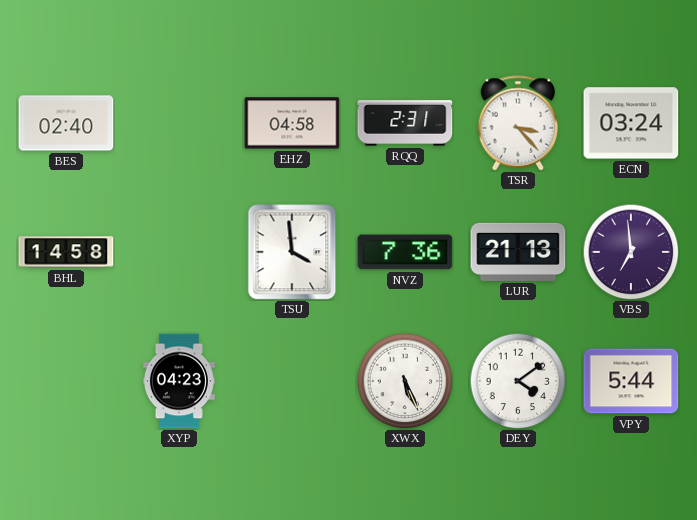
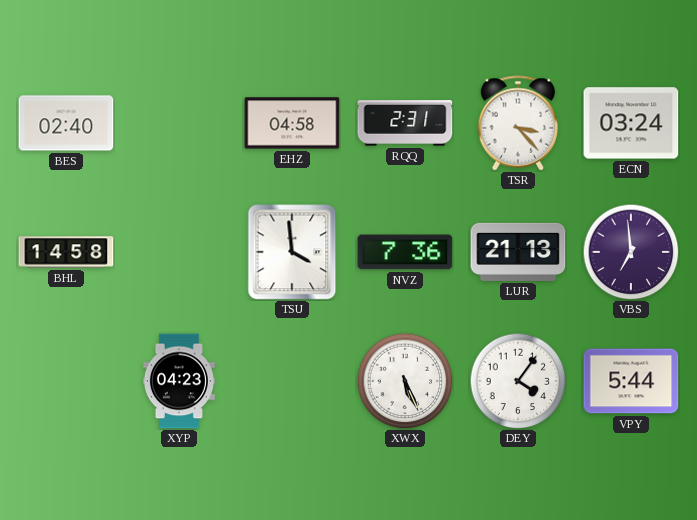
DEY: 4:09 -> 4:06 (518, 381)
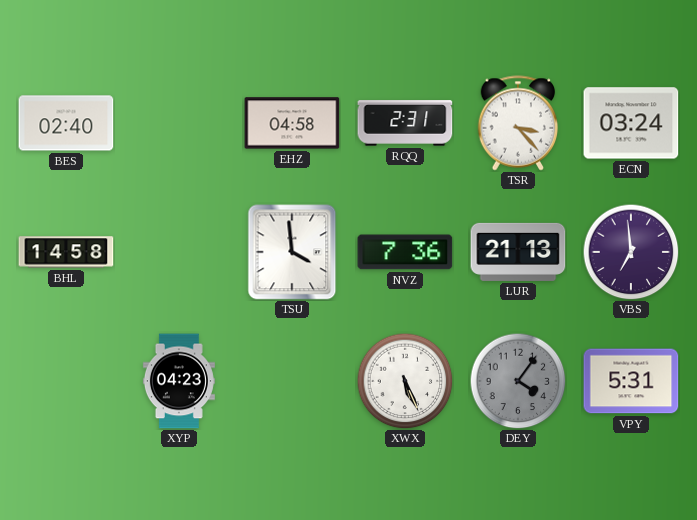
DEY dial: white -> grey (518, 381)
VPY: 5:44 -> 5:31 (631, 381)
